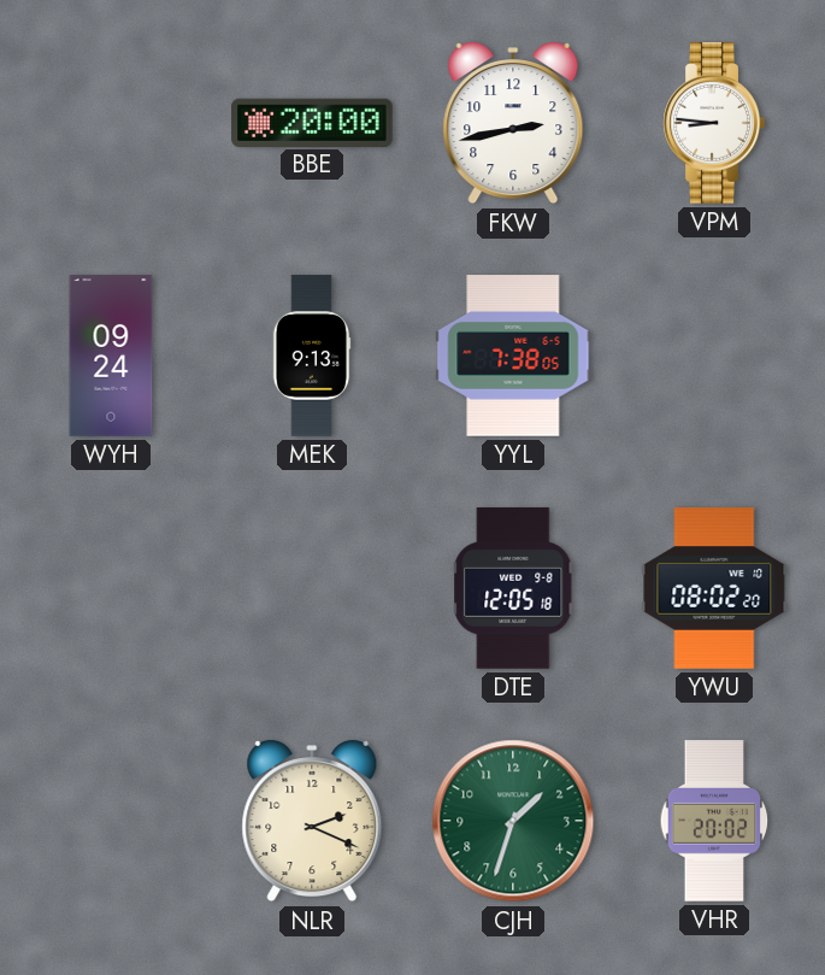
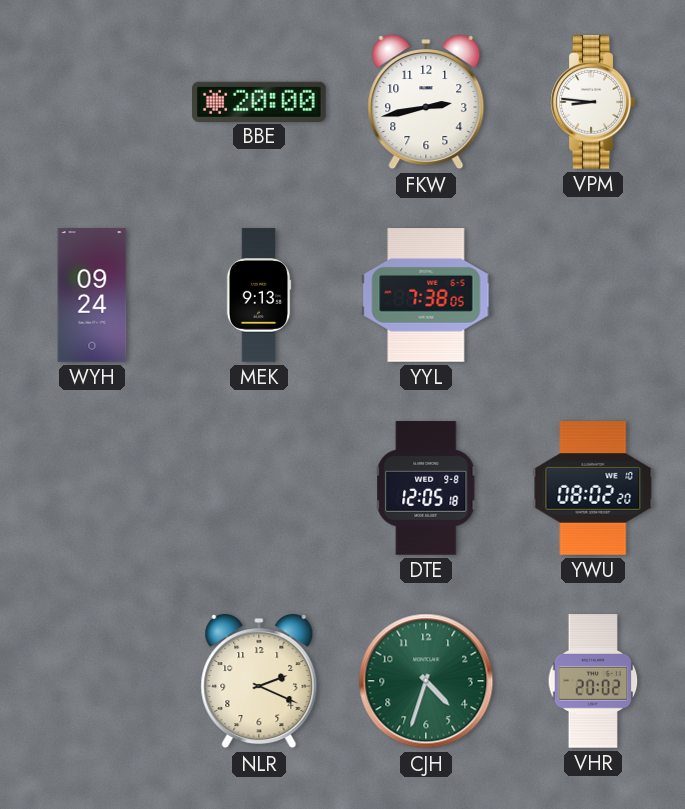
CJH: 1:33 -> 4:33 (426, 681)
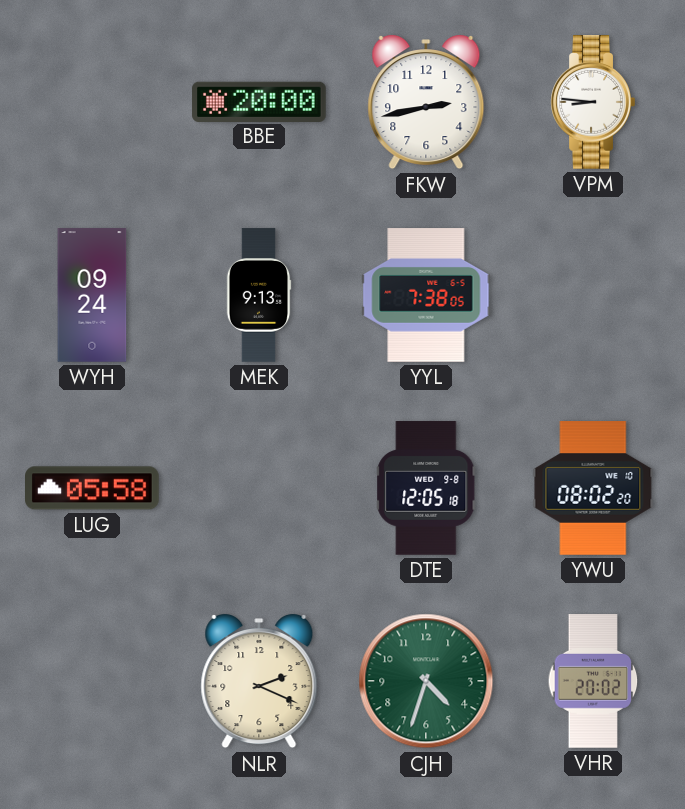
LUG: none -> 05:58 (93, 488)
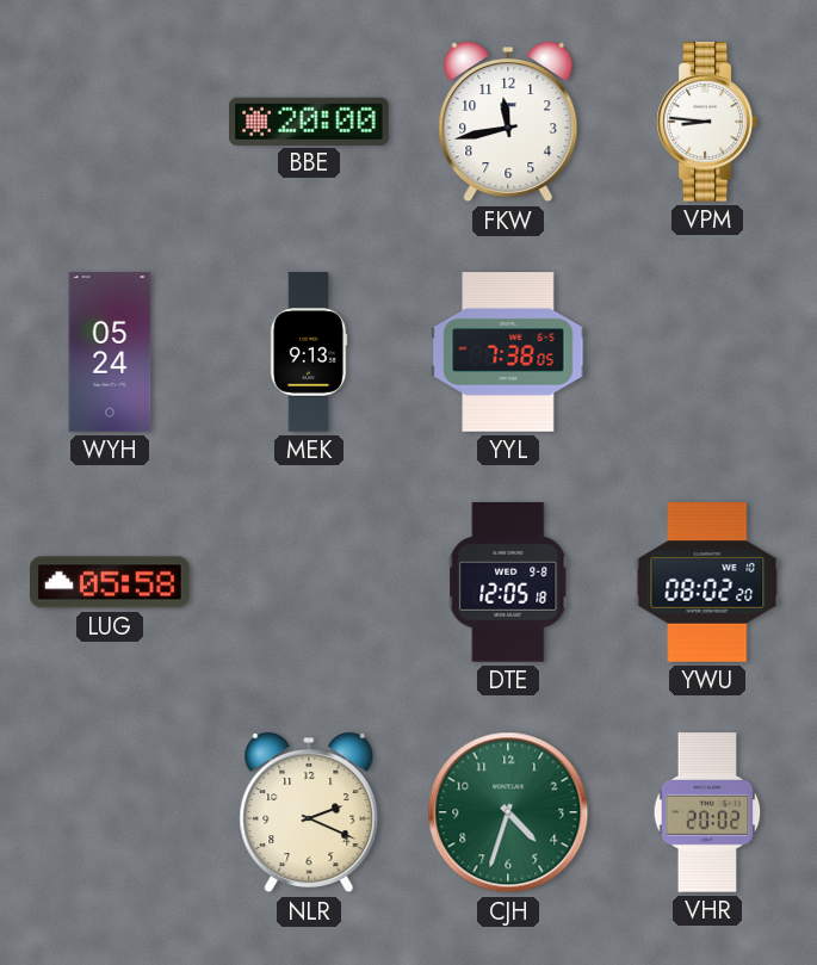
FKW: 2:43 -> 11:43 (508, 123)
WYH: 09:24 -> 05:24 (110, 352)
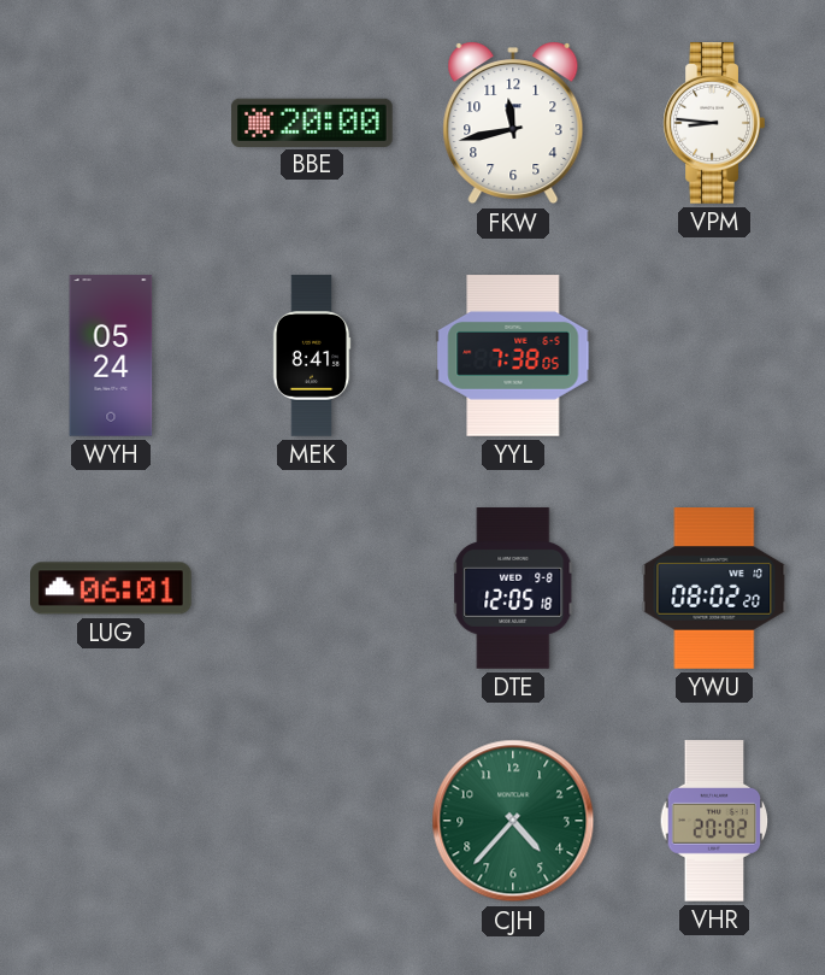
MEK: 9:13 -> 8:41 (312, 356)
LUG: 05:58 -> 06:01 (112, 588)
NLR: 2:19 -> none (309, 814)
CJH: 4:33 -> 4:37 (513, 821)
